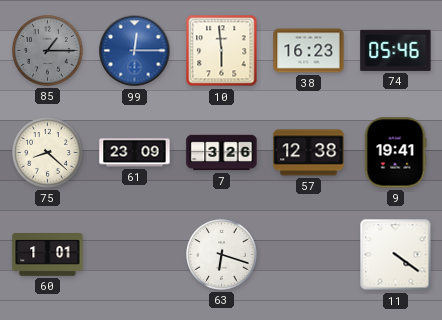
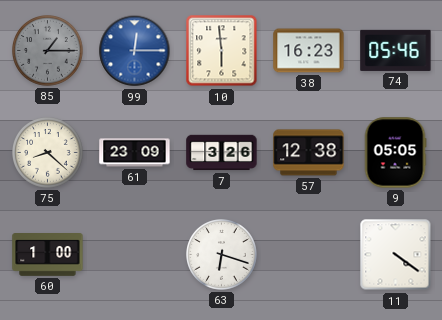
9: 19:41 -> 05:05 (395, 153)
60: 1:01 -> 1:00 (48, 255)
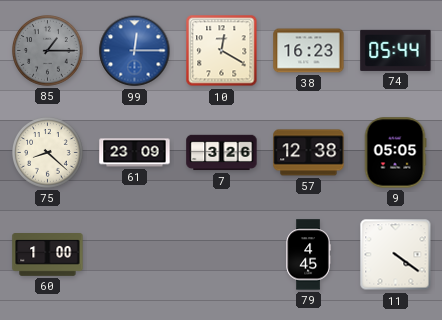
10: 5:59 -> 12:20 (222, 51)
74: 05:46 -> 05:44 (396, 50)
63: 6:18 -> none (222, 255)
79: none -> 4:45 (308, 255)
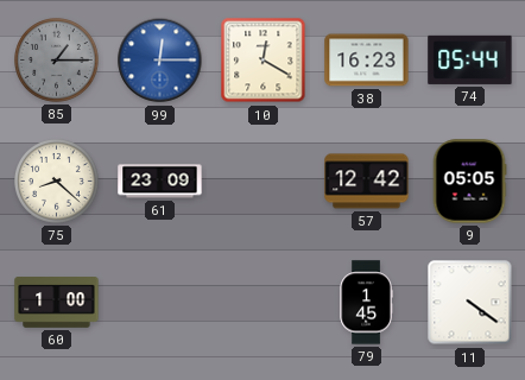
7: 3:26 -> none (222, 153)
57: 12:38 -> 12:42 (367, 182)
79: 4:45 -> 1:45 (366, 303)
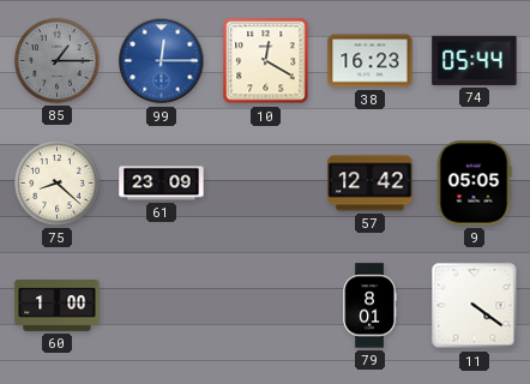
79: 1:45 -> 8:01 (369, 306)
